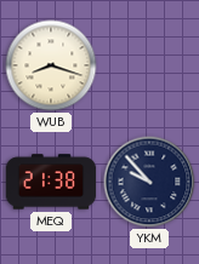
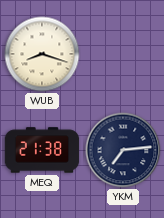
YKM: 9:53 -> 7:14 (123, 150)
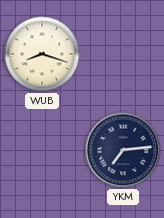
MEQ: 21:38 -> none (42, 150)
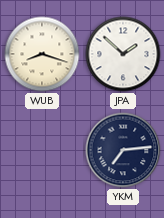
JPA: none -> 1:52 (123, 54)
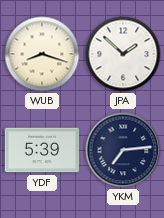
YDF: none -> 5:39 (42, 150)
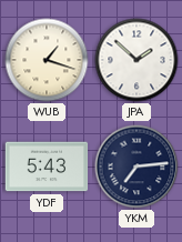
WUB: 8:18 -> 1:18 (47, 60)
YDF: 5:39 -> 5:43 (47, 167)
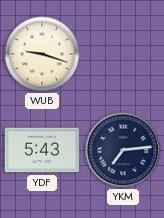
WUB: 1:18 -> 9:18 (42, 54)
JPA: 1:52 -> none (136, 60)
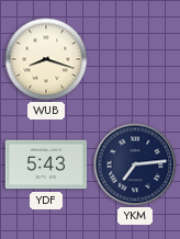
WUB: 9:18 -> 8:18 (46, 59)
